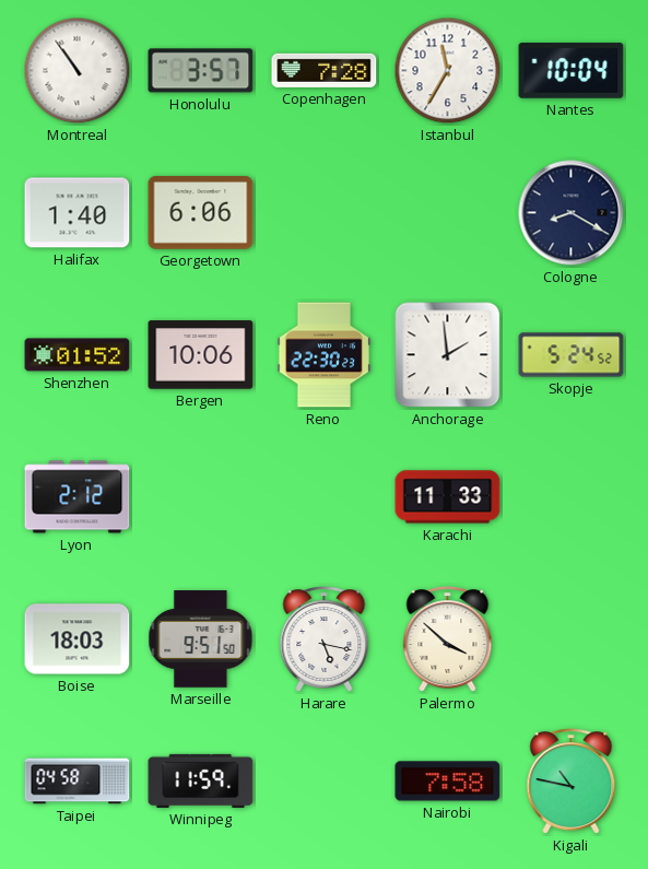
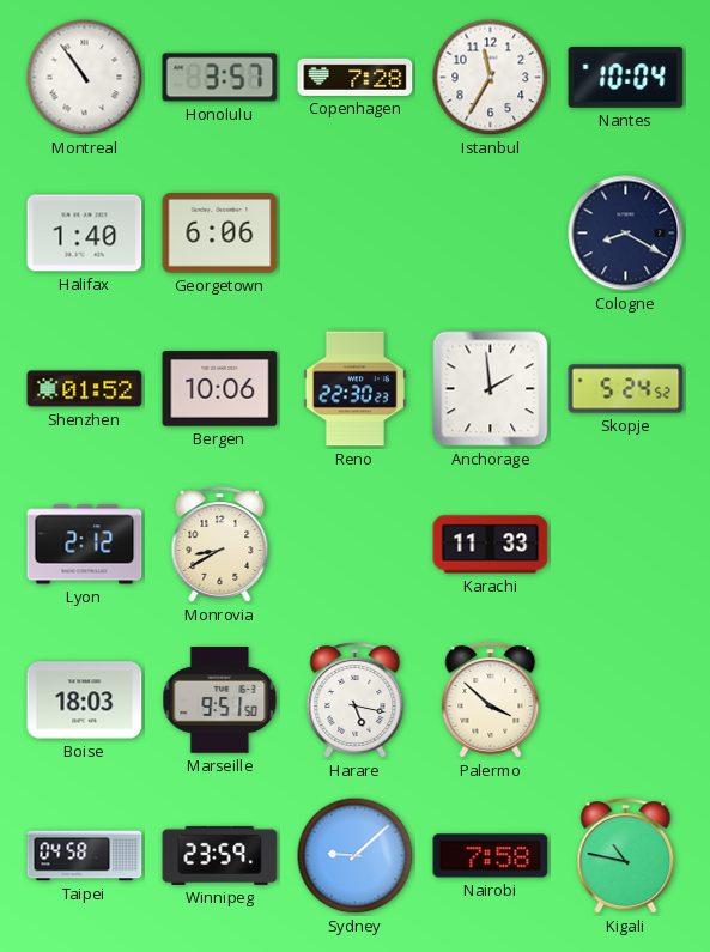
Monrovia: none -> 8:40 (220, 545)
Winnipeg: 11:59 -> 23:59 (220, 855)
Sydney: none -> 9:08 (356, 856)
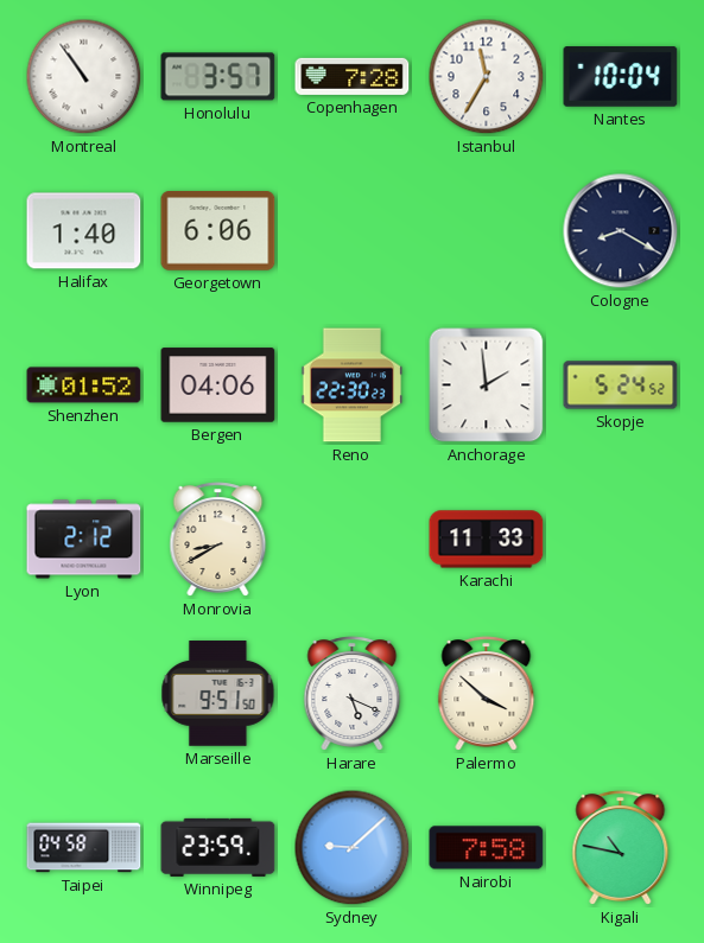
Bergen: 10:06 -> 04:06 (218, 386)
Boise: 18:03 -> none (85, 701)
Harare: 5:17 -> 5:19 (353, 694)
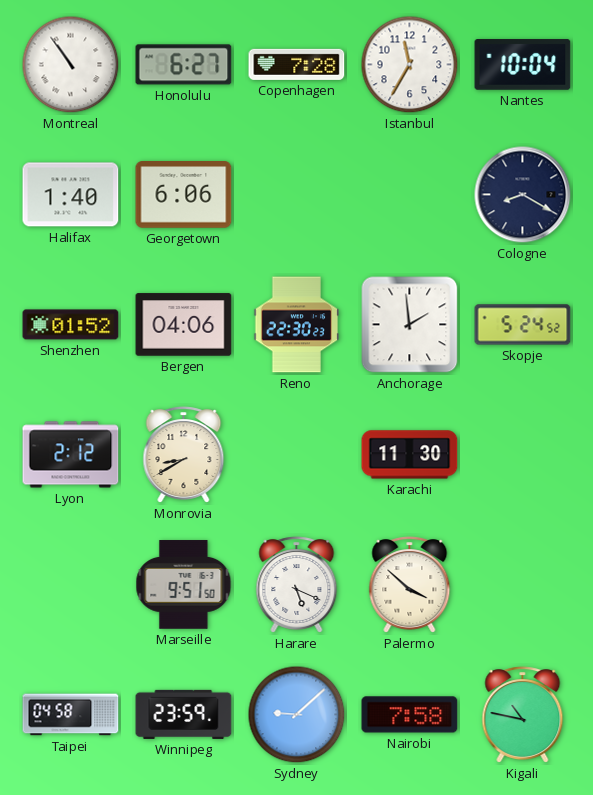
Honolulu: 3:57 -> 6:27 (184, 65)
Karachi: 11:33 -> 11:30 (410, 455)
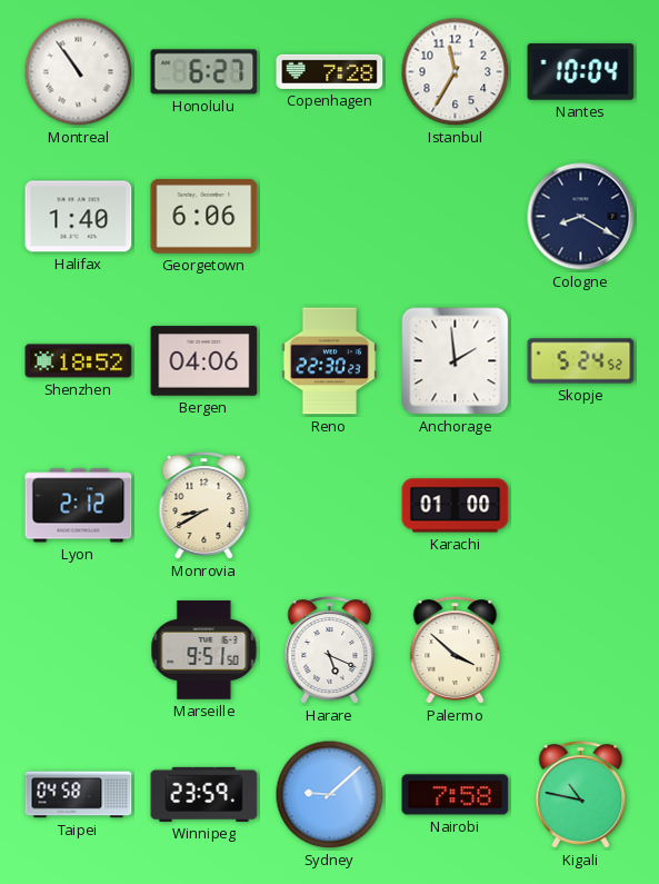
Shenzhen: 01:52 -> 18:52 (79, 361)
Karachi: 11:30 -> 01:00 (456, 506)
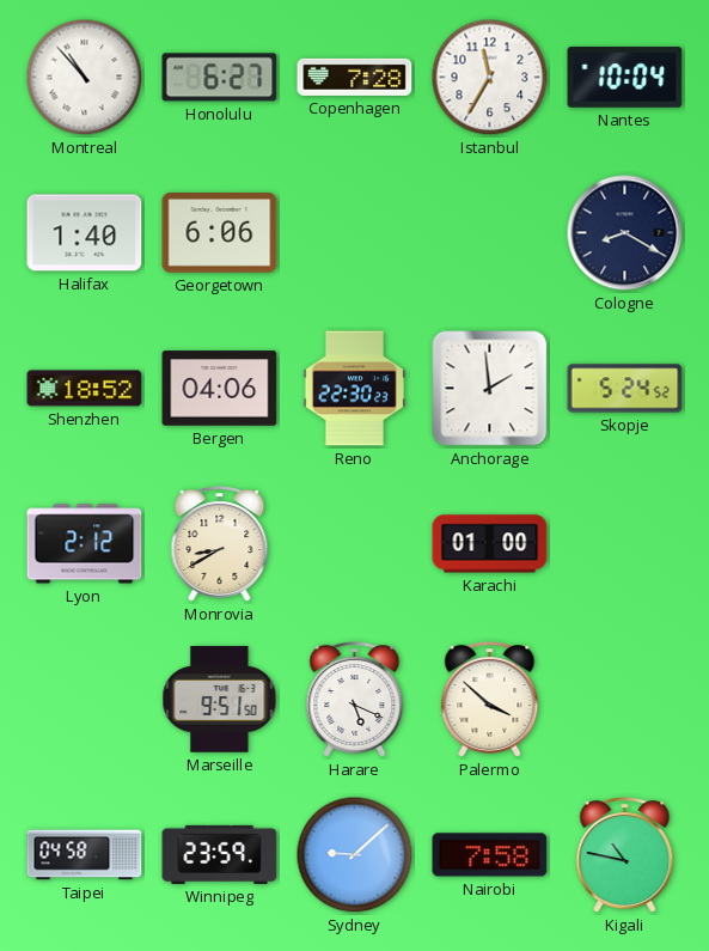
Montreal: 10:54 -> 10:53 (85, 78)
